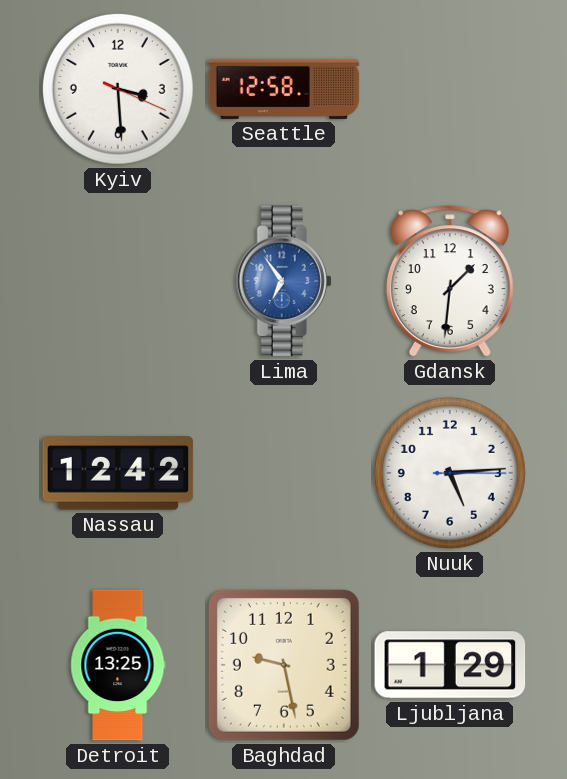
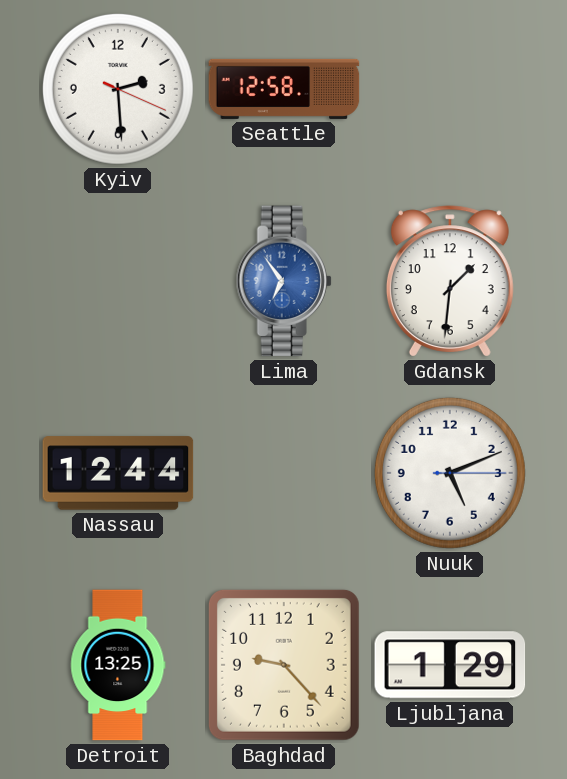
Kyiv: 3:29 -> 2:29 (118, 89)
Nassau: 12:42 -> 12:44 (118, 473)
Nuuk: 5:14 -> 5:11 (450, 473)
Baghdad: 9:28 -> 9:23 (284, 665)
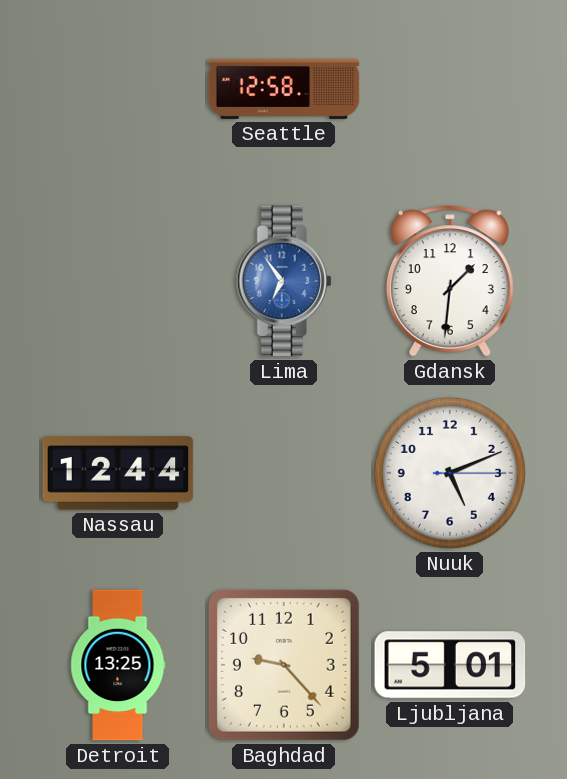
Kyiv: 2:29 -> none (118, 89)
Ljubljana: 1:29 -> 5:01 (450, 665)
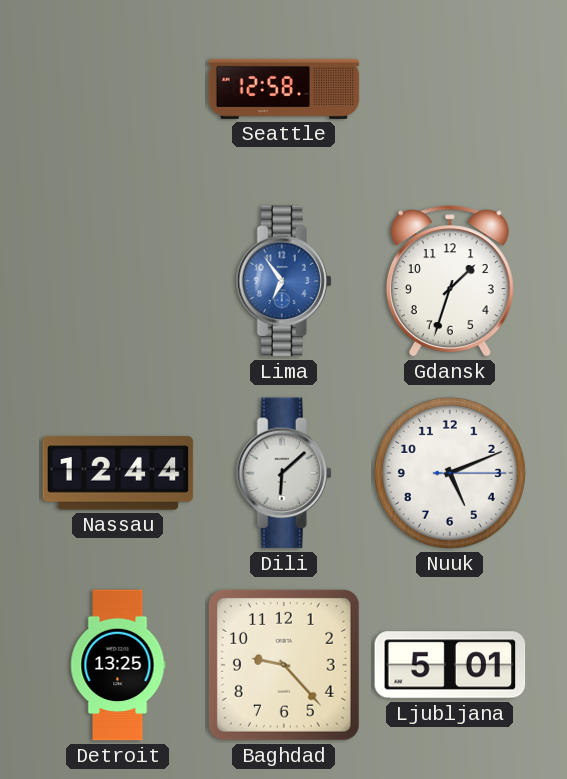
Gdansk: 1:31 -> 1:33 (450, 281)
Dili: none -> 6:08 (284, 473)
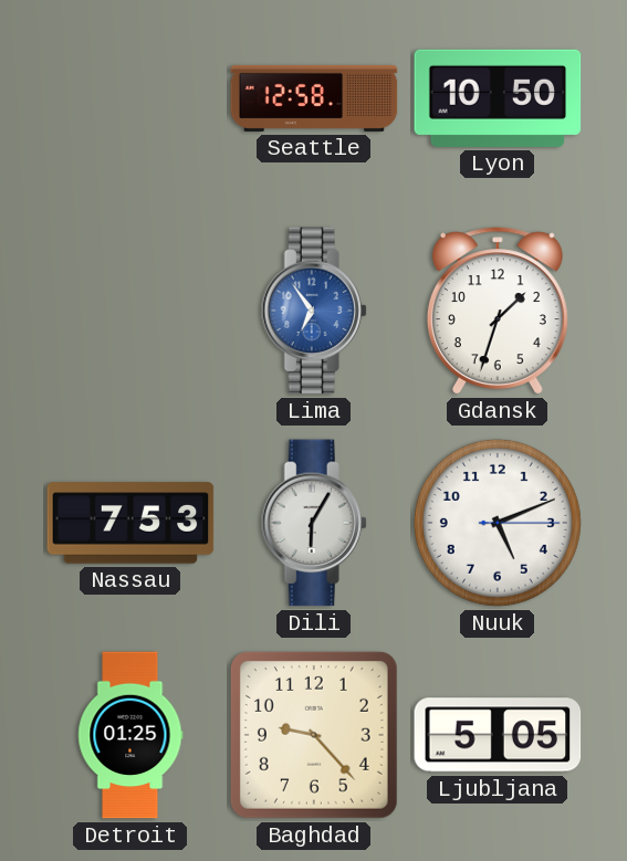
Lyon: none -> 10:50 (498, 98)
Nassau: 12:44 -> 7:53 (130, 523)
Dili: 6:08 -> 6:05 (314, 523)
Detroit: 13:25 -> 01:25 (130, 735)
Ljubljana: 5:01 -> 5:05 (498, 735)
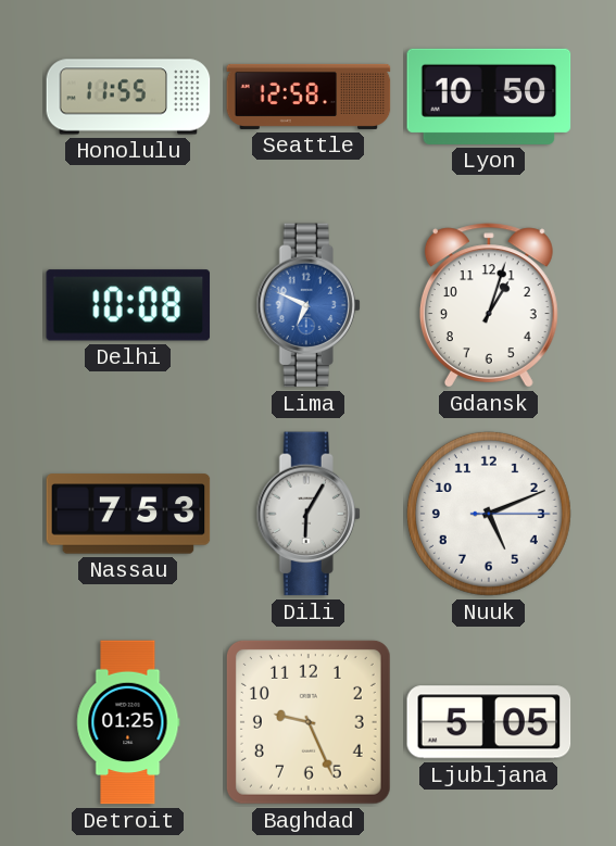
Honolulu: none -> 11:55 (128, 97)
Delhi: none -> 10:08 (128, 305)
Lima: 6:54 -> 6:49 (309, 305)
Gdansk: 1:33 -> 1:03 (489, 305)
Baghdad: 9:23 -> 9:26 (309, 722)
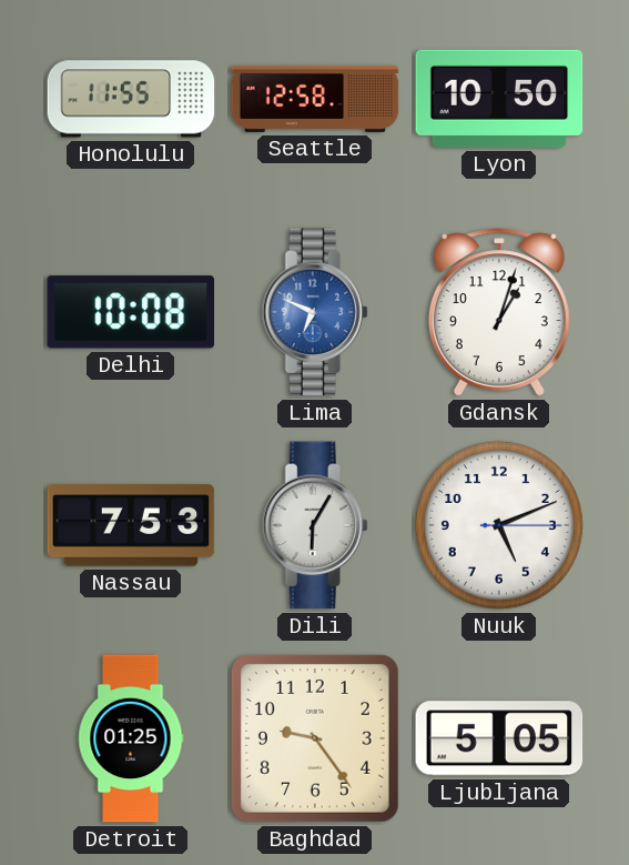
Baghdad: 9:26 -> 9:24 (315, 738)
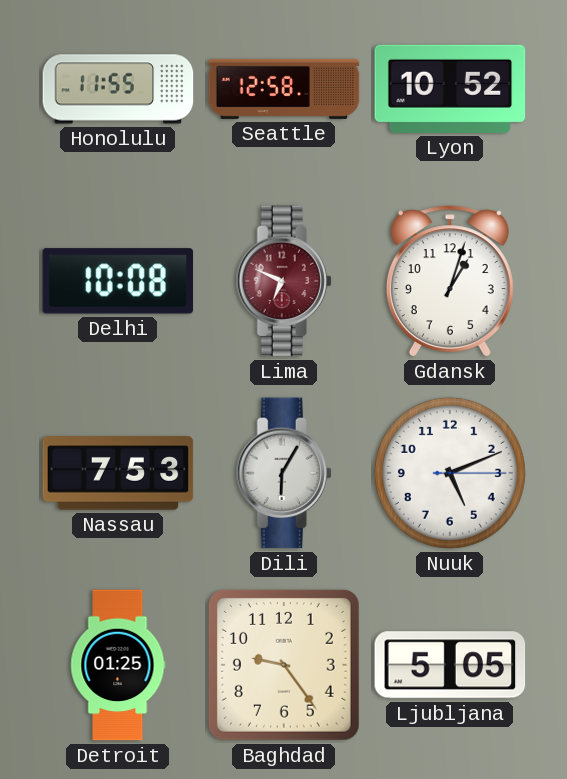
Lyon: 10:50 -> 10:52 (450, 89)
Lima dial: blue -> burgundy (284, 281)
